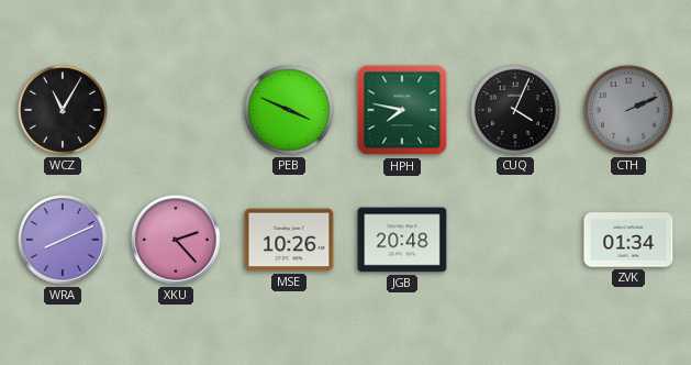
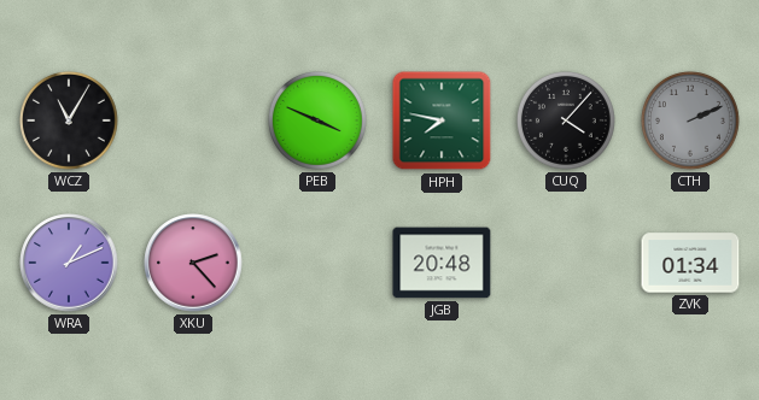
CUQ: 4:04 -> 4:07 (566, 120)
WRA: 8:11 -> 1:11 (69, 263)
MSE: 10:26 -> none (289, 240)
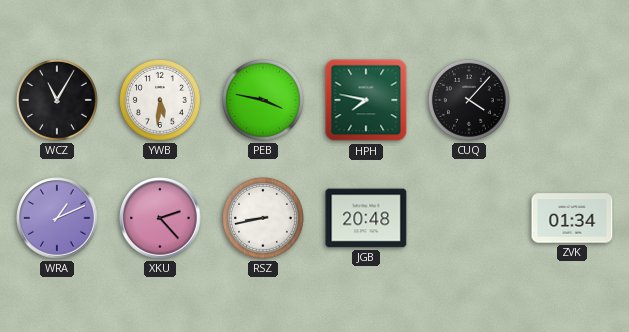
YWB: none -> 5:31 (160, 100)
PEB: 3:49 -> 3:47 (263, 100)
CTH: 2:11 -> none (690, 120)
RSZ: none -> 8:43 (263, 218)
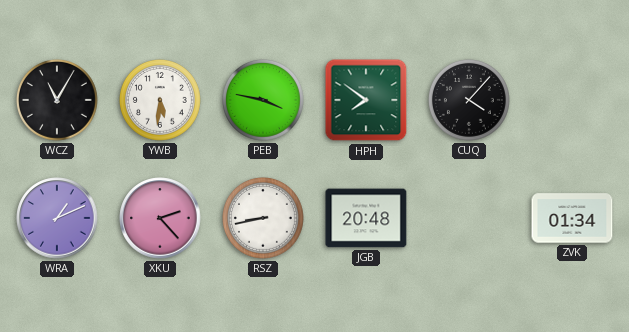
HPH: 7:47 -> 7:51 (366, 100)
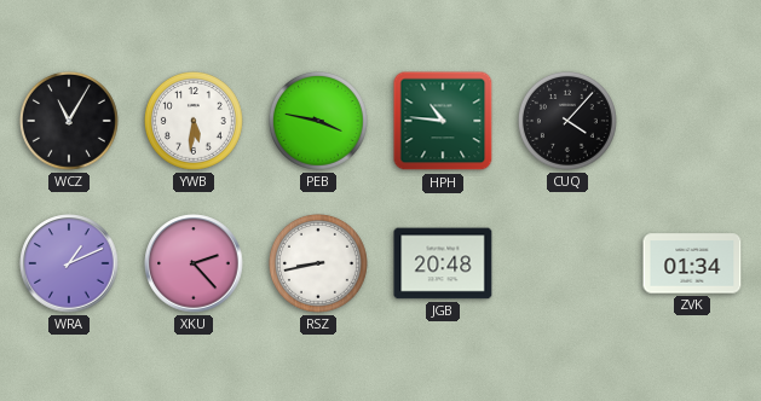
HPH: 7:51 -> 10:46 (443, 121)
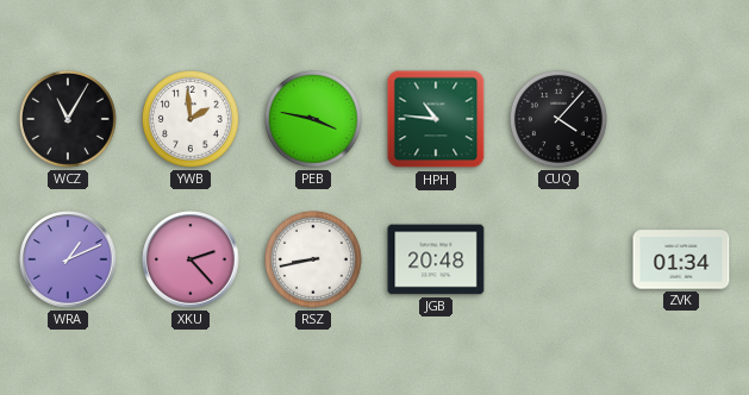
YWB: 5:31 -> 1:59 (191, 119)
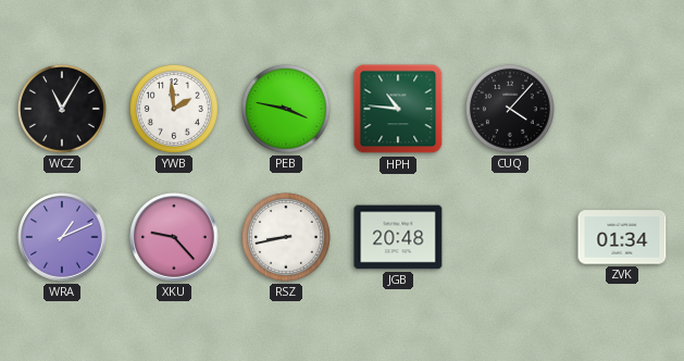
XKU: 2:23 -> 9:23 (174, 237)
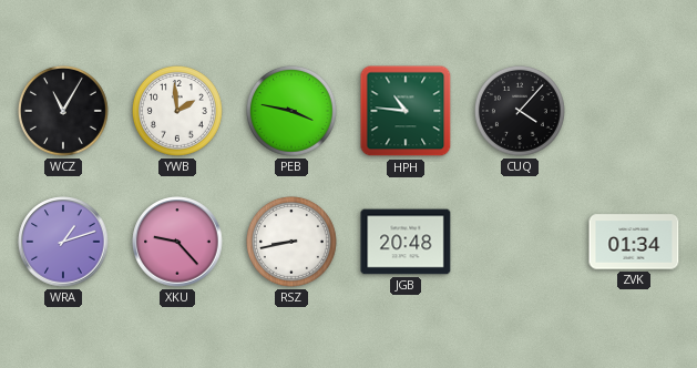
WRA: 1:11 -> 1:12 (63, 242)
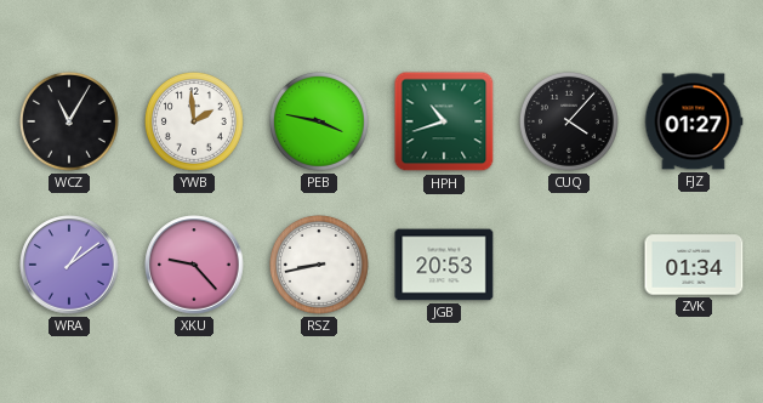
HPH: 10:46 -> 10:42 (444, 121)
FJZ: none -> 01:27 (694, 121)
WRA: 1:12 -> 1:09 (69, 265)
JGB: 20:48 -> 20:53 (444, 265)
